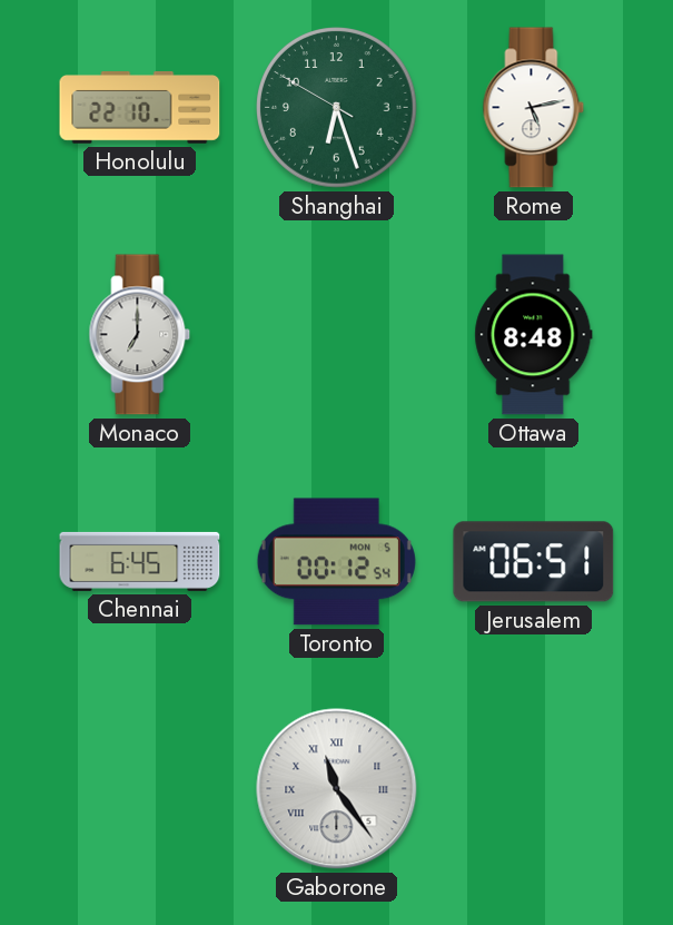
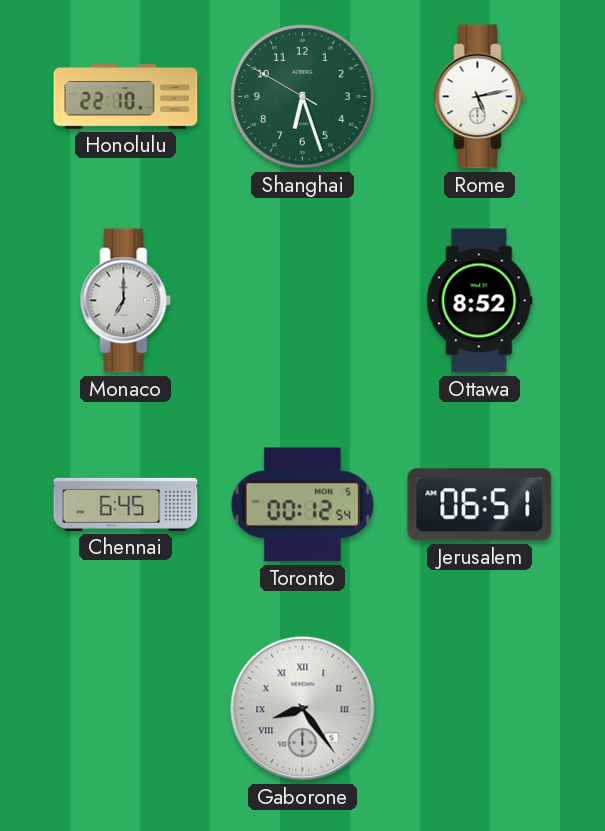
Ottawa: 8:48 -> 8:52 (480, 301)
Gaborone: 11:24 -> 8:24 (303, 709)
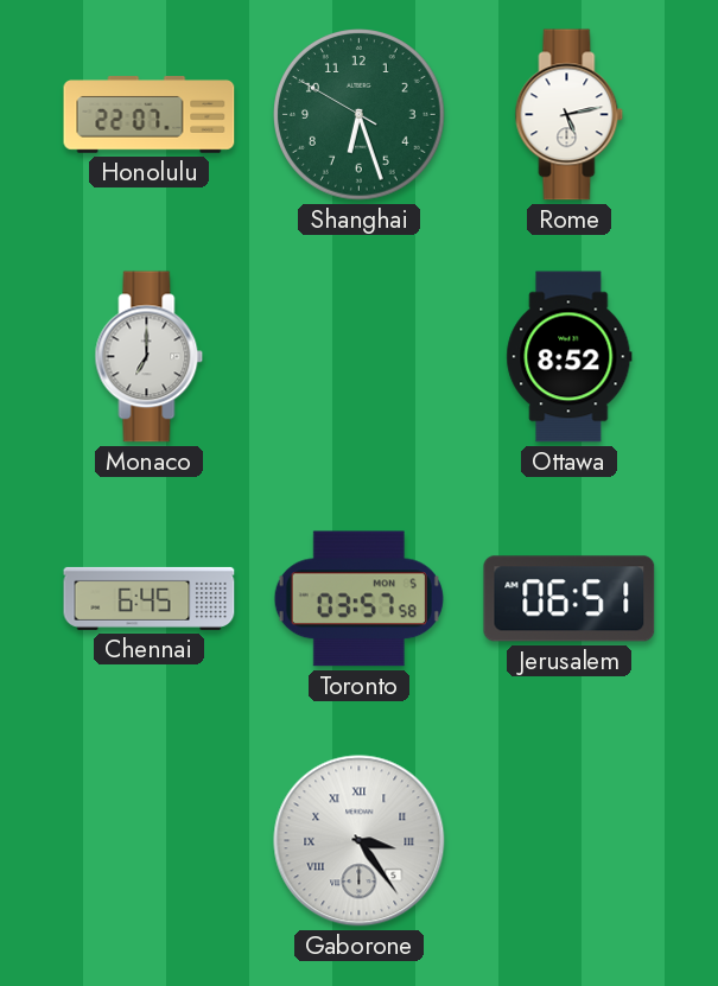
Honolulu: 22:10 -> 22:07 (150, 115)
Toronto: 00:12 -> 03:57 (358, 599)
Gaborone: 8:24 -> 3:24 (360, 841)
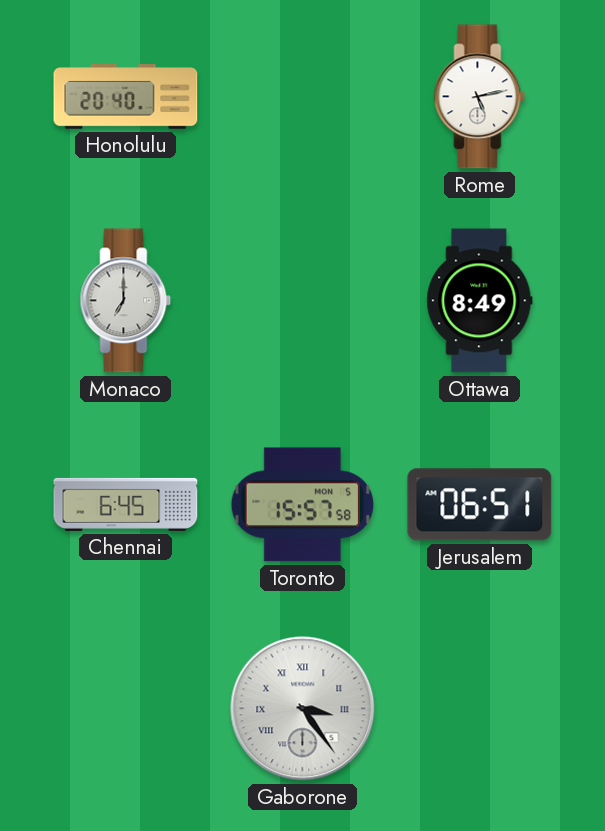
Honolulu: 22:07 -> 20:40 (126, 97)
Shanghai: 6:26 -> none (360, 115)
Ottawa: 8:52 -> 8:49 (480, 301)
Toronto: 03:57 -> 15:57 (302, 505)
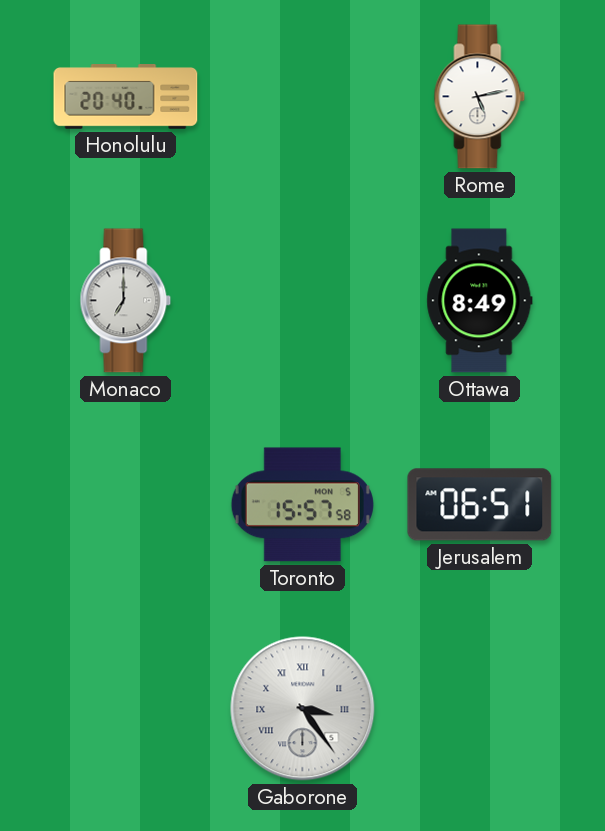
Chennai: 6:45 -> none (126, 504)
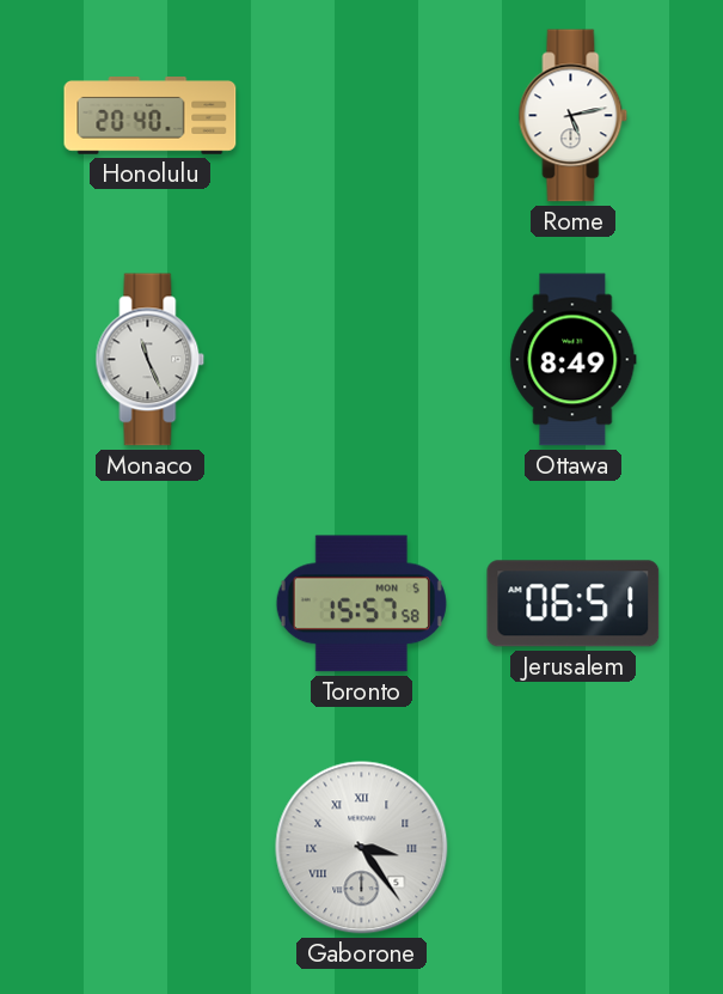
Monaco: 7:00 -> 11:26 (151, 360)
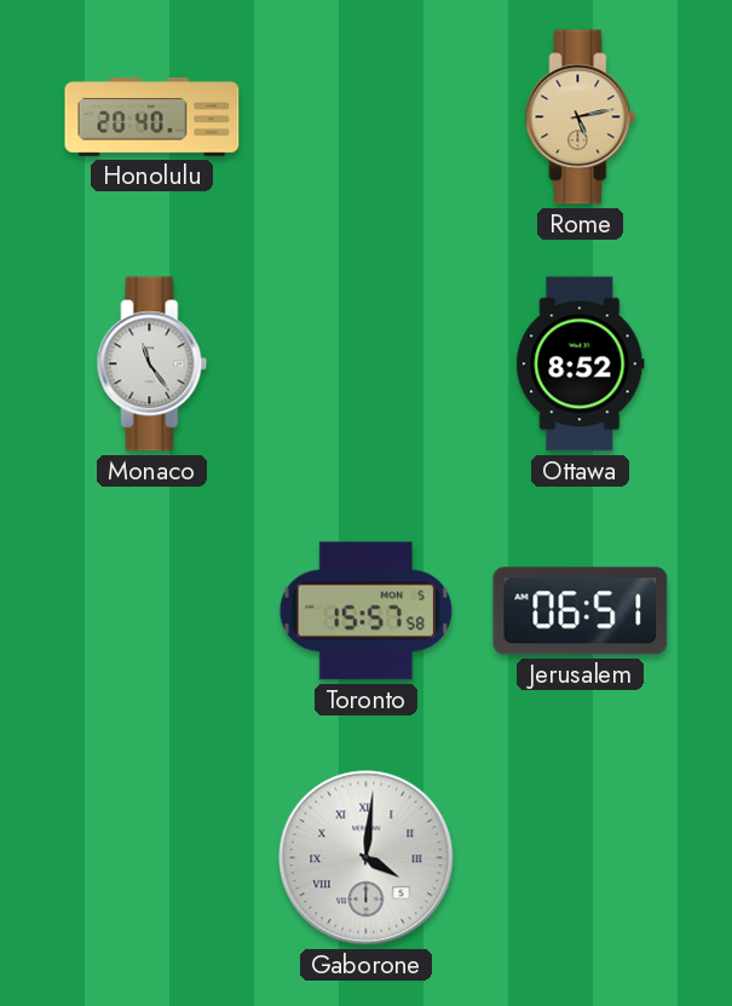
Rome dial: white -> champagne (581, 117)
Monaco: 11:26 -> 11:24 (152, 364)
Ottawa: 8:49 -> 8:52 (581, 364)
Gaborone: 3:24 -> 4:01 (367, 858)
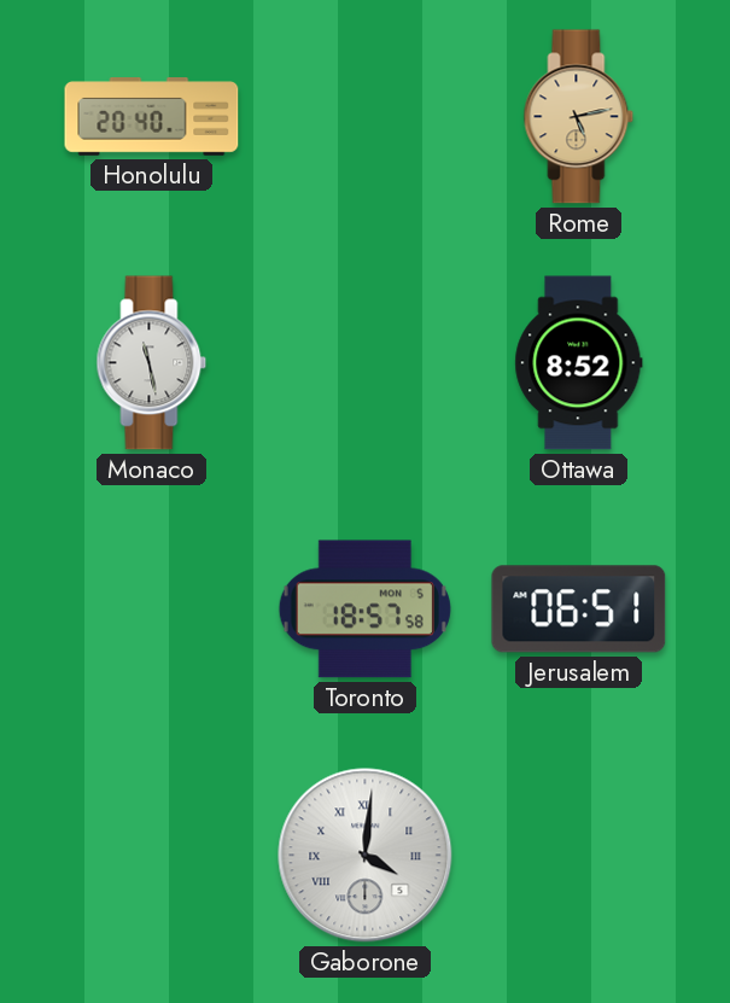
Monaco: 11:24 -> 11:28 (152, 363)
Toronto: 15:57 -> 18:57 (364, 610)
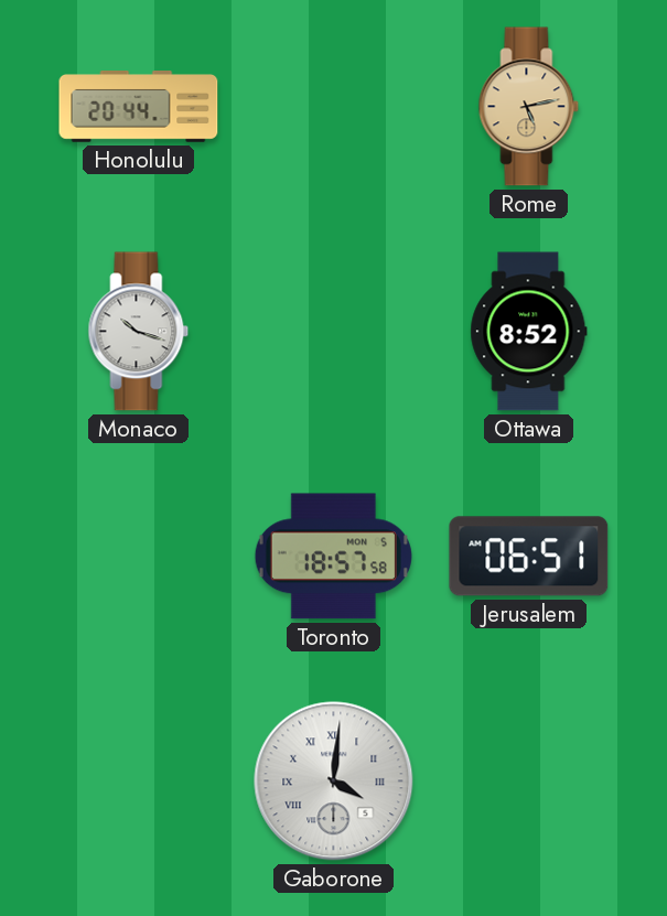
Honolulu: 20:40 -> 20:44 (139, 107)
Monaco: 11:28 -> 10:18 (139, 332)
